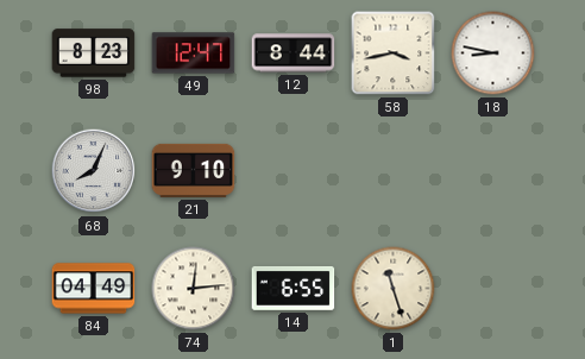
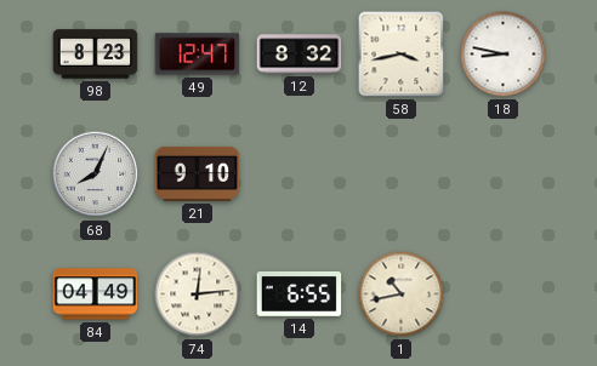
12: 8:44 -> 8:32 (300, 55)
1: 11:27 -> 10:43 (402, 294)
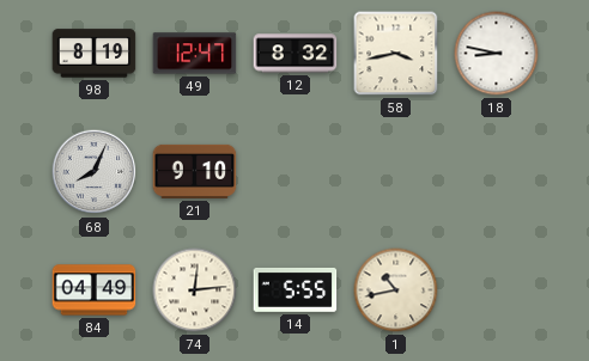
98: 8:23 -> 8:19 (95, 54)
14: 6:55 -> 5:55 (296, 290)
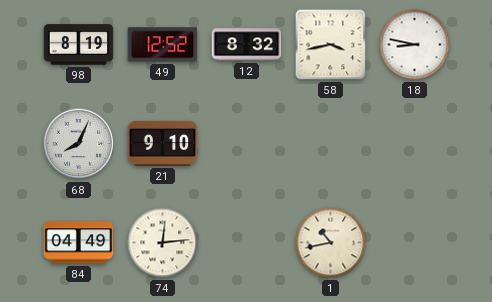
49: 12:47 -> 12:52 (163, 45)
14: 5:55 -> none (296, 290)
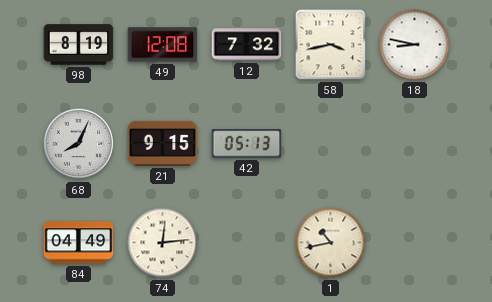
49: 12:52 -> 12:08 (163, 45)
12: 8:32 -> 7:32 (247, 45)
21: 9:10 -> 9:15 (163, 143)
42: none -> 05:13 (247, 144)
